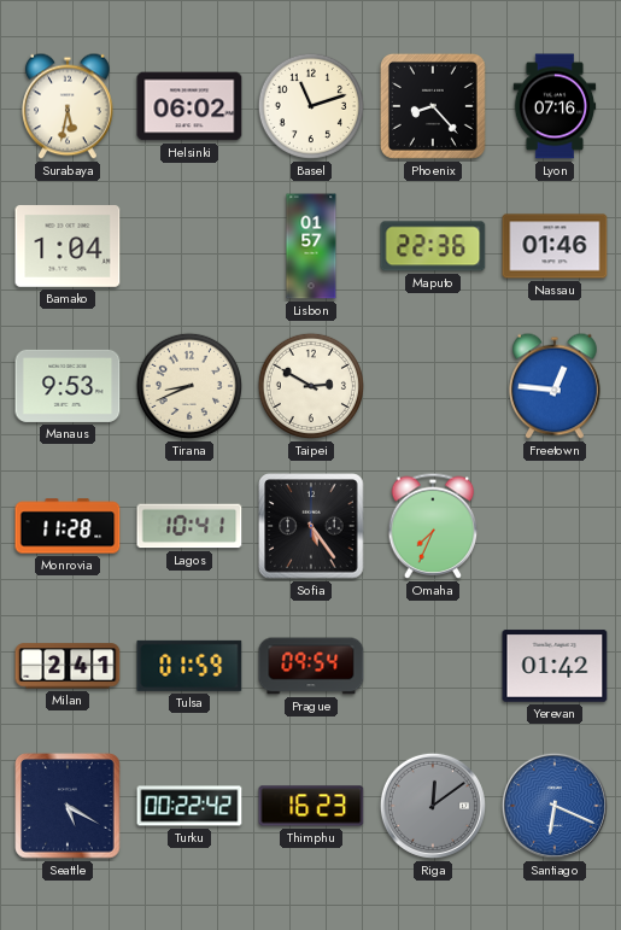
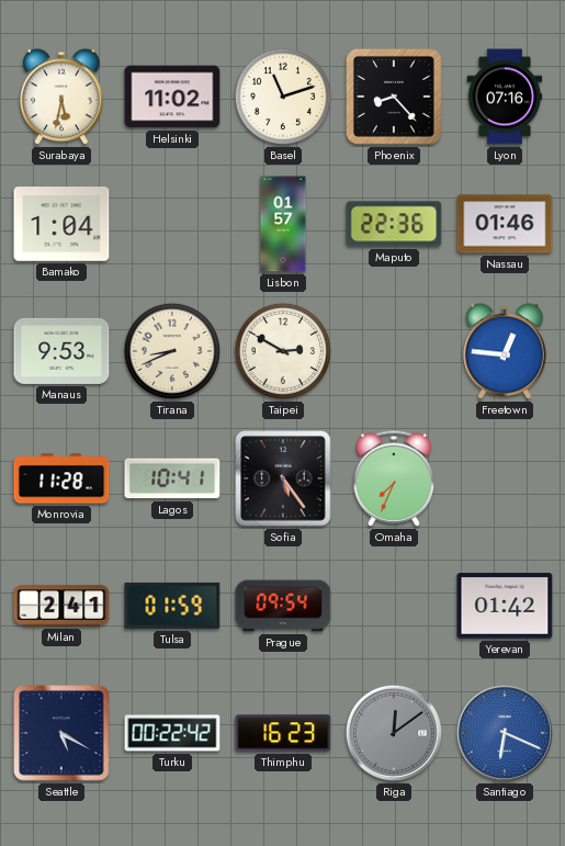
Helsinki: 06:02 -> 11:02 (172, 97)
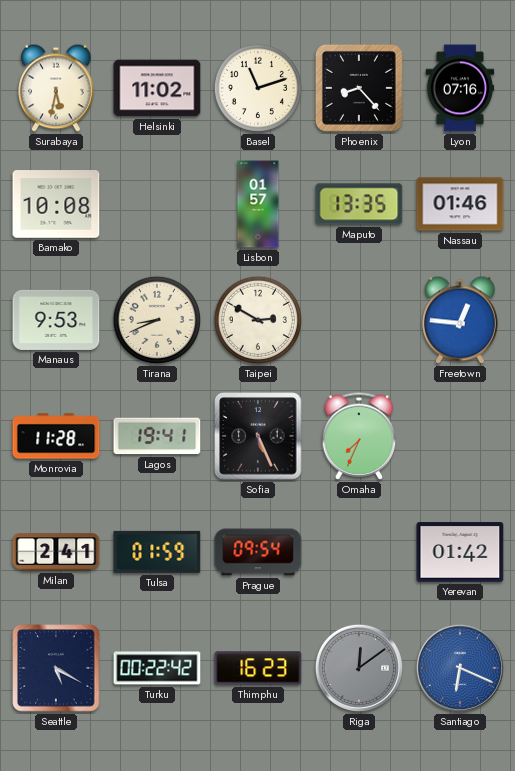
Bamako: 1:04 -> 10:08 (56, 204)
Maputo: 22:36 -> 13:35 (359, 204)
Lagos: 10:41 -> 19:41 (157, 436)
Sofia: 5:24 -> 5:26 (258, 436)
